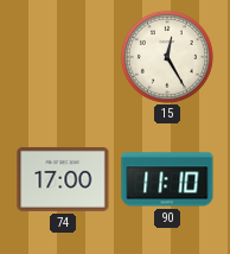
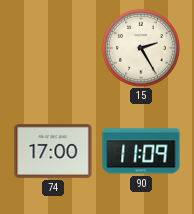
15: 12:25 -> 2:25 (141, 48)
90: 11:10 -> 11:09 (141, 151)
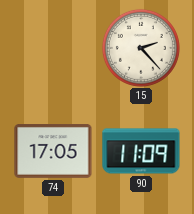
15: 2:25 -> 2:23 (141, 48)
74: 17:00 -> 17:05 (53, 152)
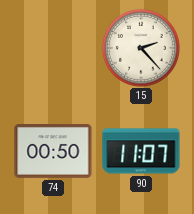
74: 17:05 -> 00:50 (53, 152)
90: 11:09 -> 11:07 (141, 151)
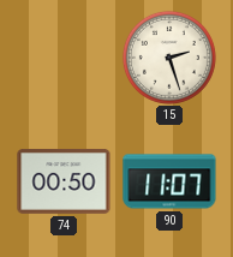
15: 2:23 -> 2:27 (169, 58)
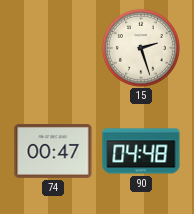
74: 00:50 -> 00:47 (53, 152)
90: 11:07 -> 04:48 (141, 151)
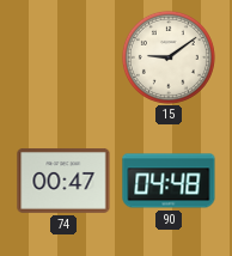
15: 2:27 -> 9:09 (169, 57)
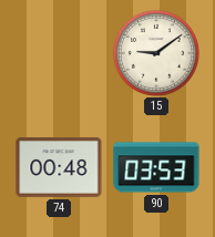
74: 00:47 -> 00:48 (59, 168)
90: 04:48 -> 03:53 (156, 167)
